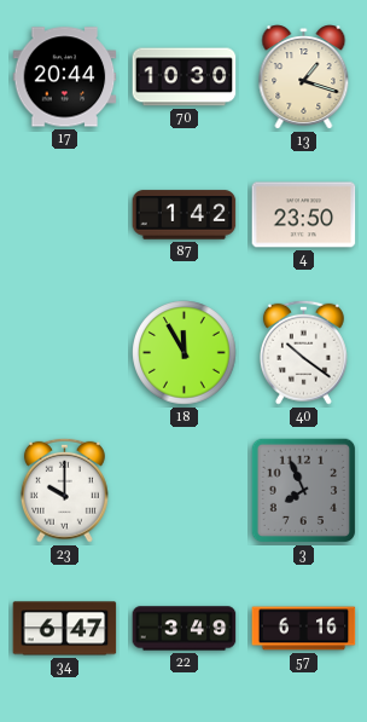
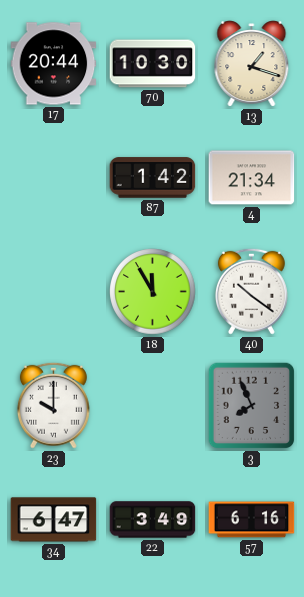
4: 23:50 -> 21:34 (252, 178)
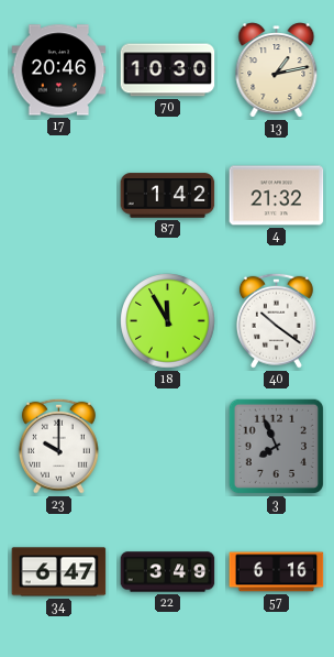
17: 20:44 -> 20:46 (59, 70)
13: 1:18 -> 1:13 (277, 70)
4: 21:34 -> 21:32 (277, 196)
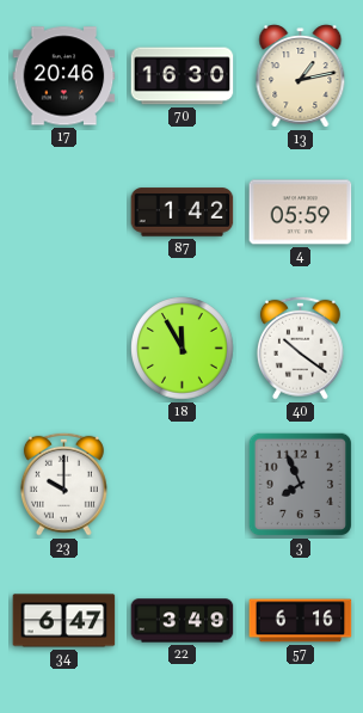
70: 10:30 -> 16:30 (183, 76)
4: 21:32 -> 05:59 (301, 213)
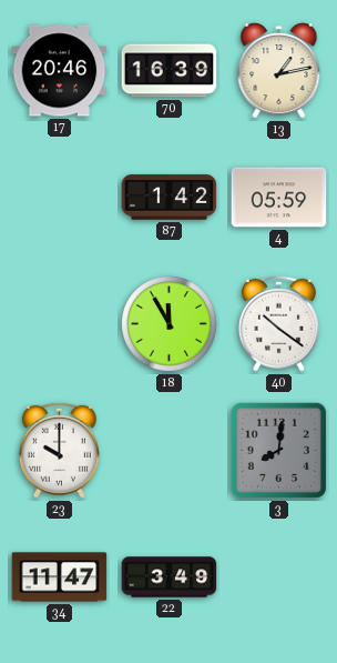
70: 16:30 -> 16:39 (170, 71)
3: 7:56 -> 8:01 (279, 451)
34: 6:47 -> 11:47 (60, 577)
57: 6:16 -> none (301, 621)
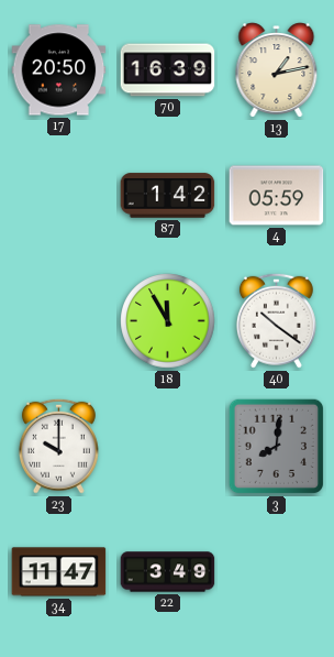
17: 20:46 -> 20:50 (59, 70)
